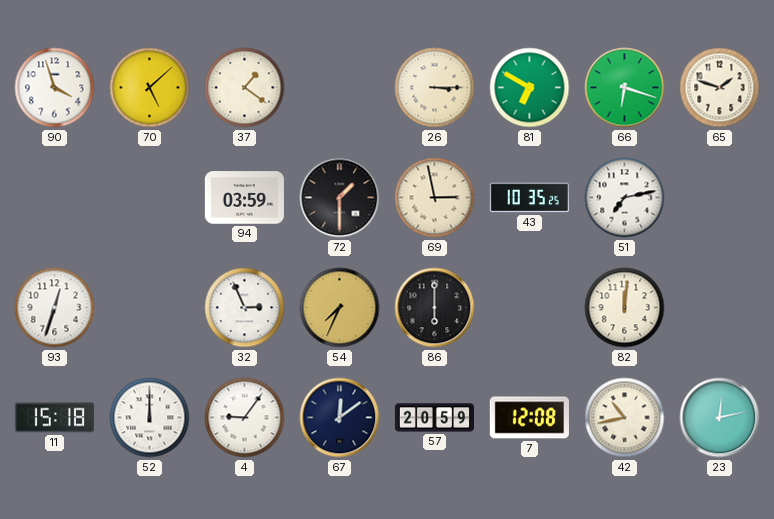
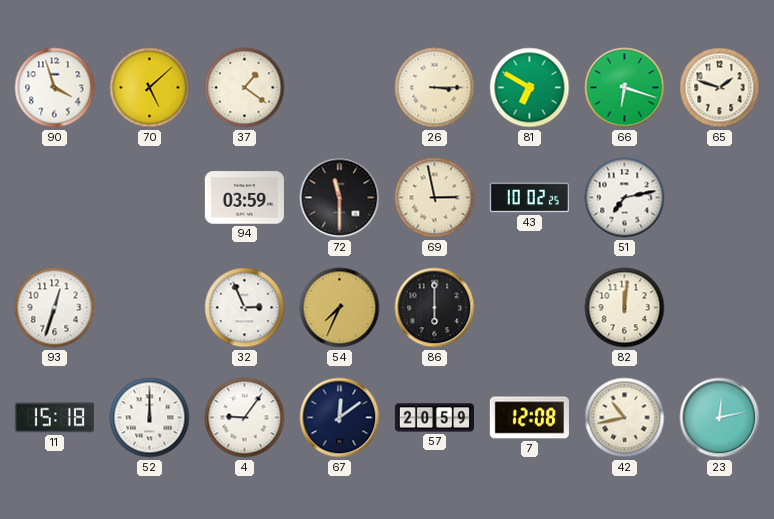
72: 1:30 -> 11:30 (340, 198)
43: 10:35 -> 10:02 (529, 198)
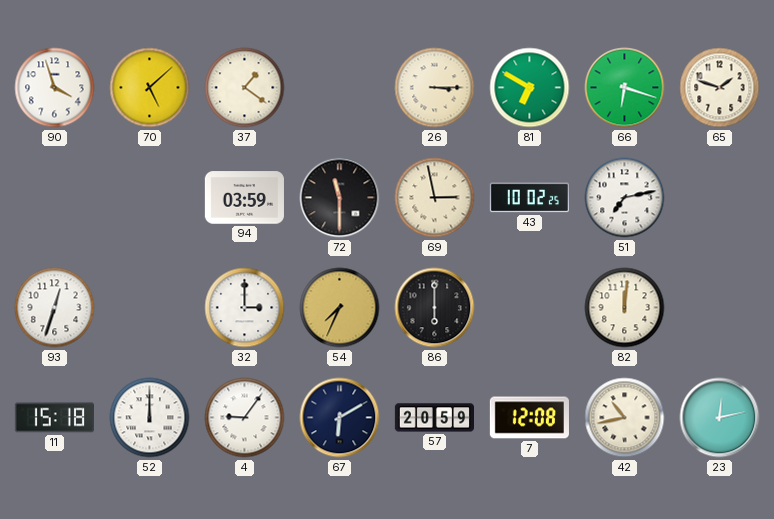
32: 2:56 -> 3:00 (245, 308)
67: 12:09 -> 6:10 (340, 418)
